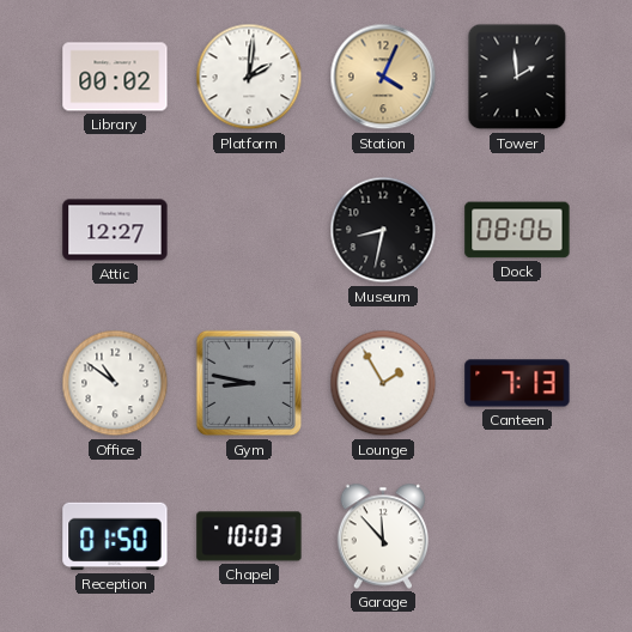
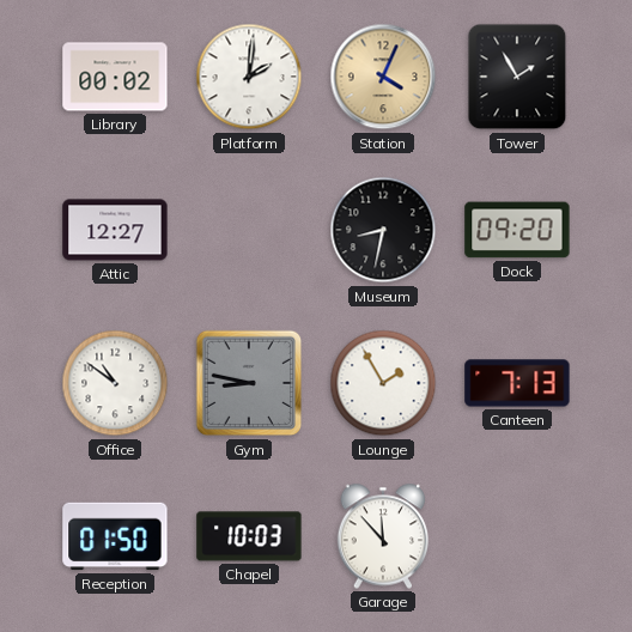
Tower: 1:59 -> 1:55 (517, 77)
Dock: 08:06 -> 09:20 (517, 230)
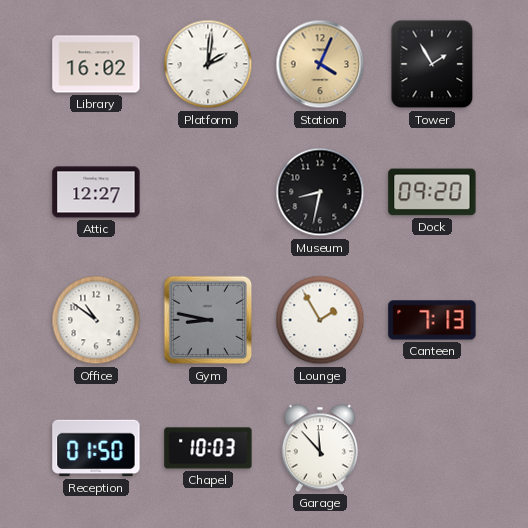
Library: 00:02 -> 16:02 (96, 64)
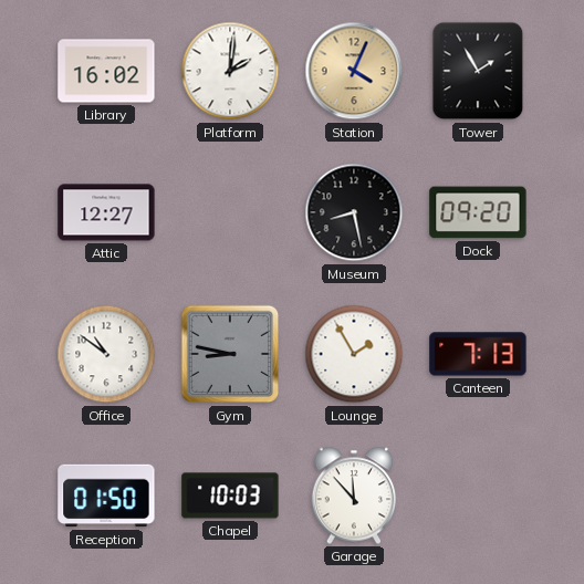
Museum: 8:32 -> 8:28 (354, 212)
